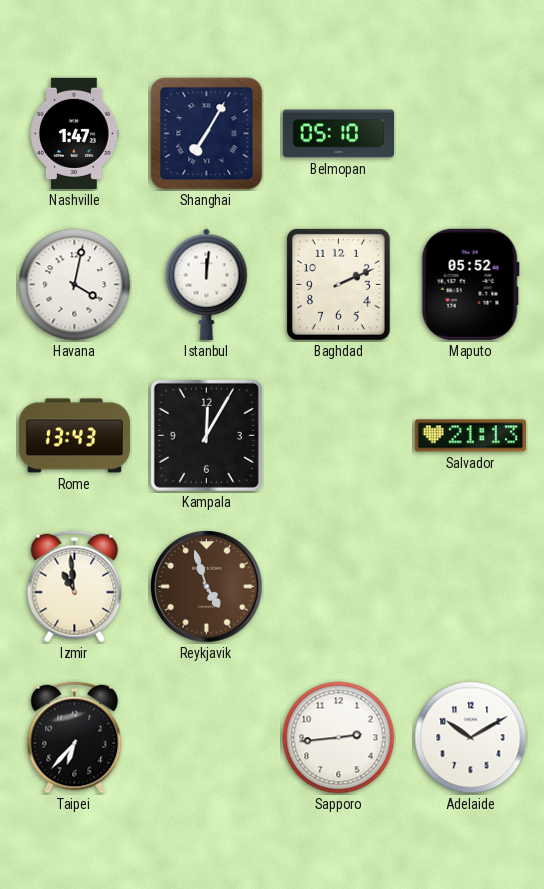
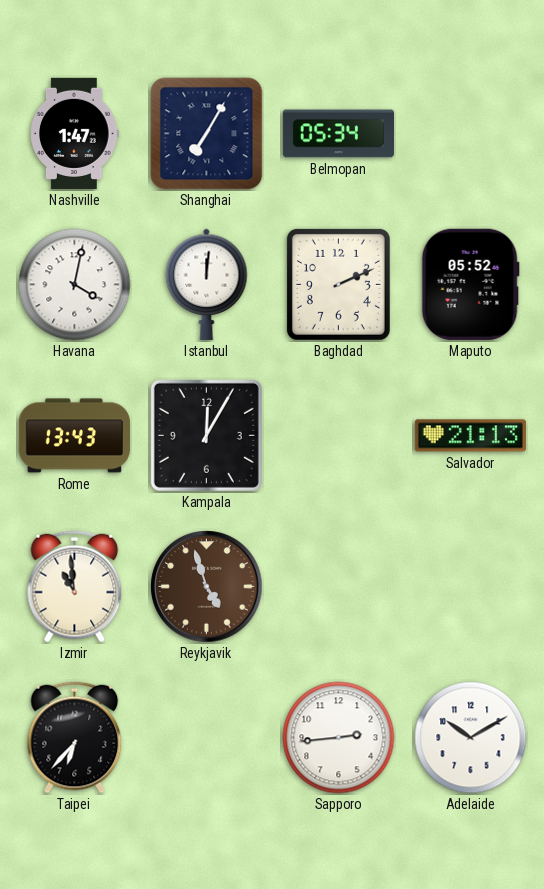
Belmopan: 05:10 -> 05:34 (338, 134)
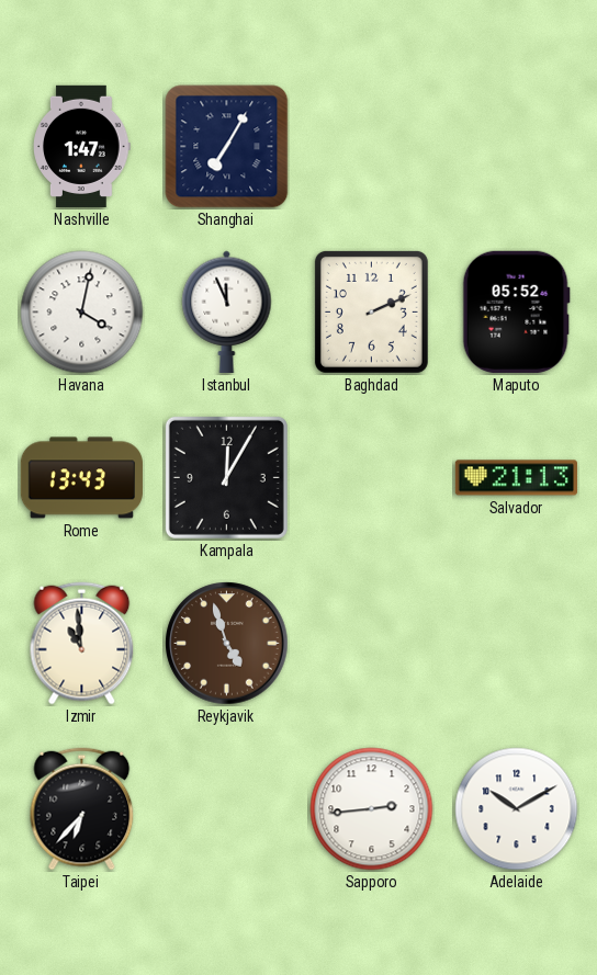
Belmopan: 05:34 -> none (338, 134)
Istanbul: 12:01 -> 11:56 (227, 311)
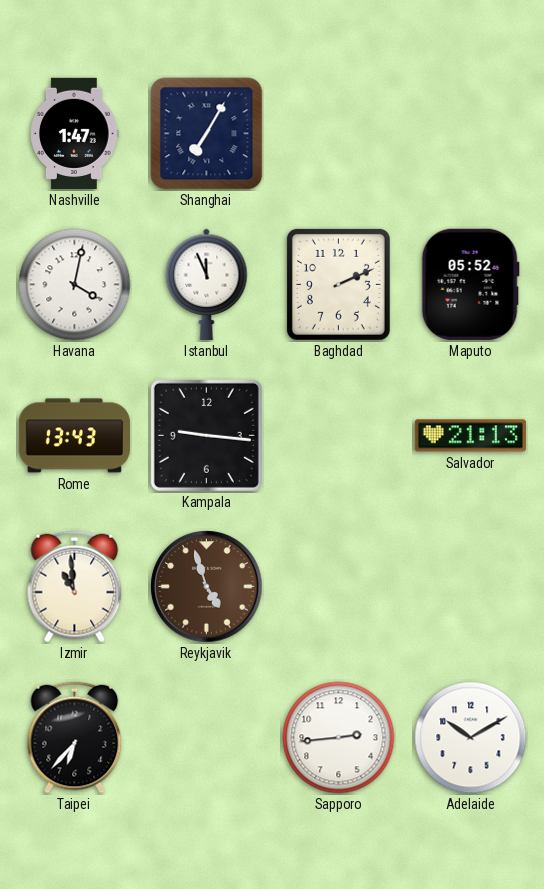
Kampala: 12:05 -> 9:16 (206, 435)
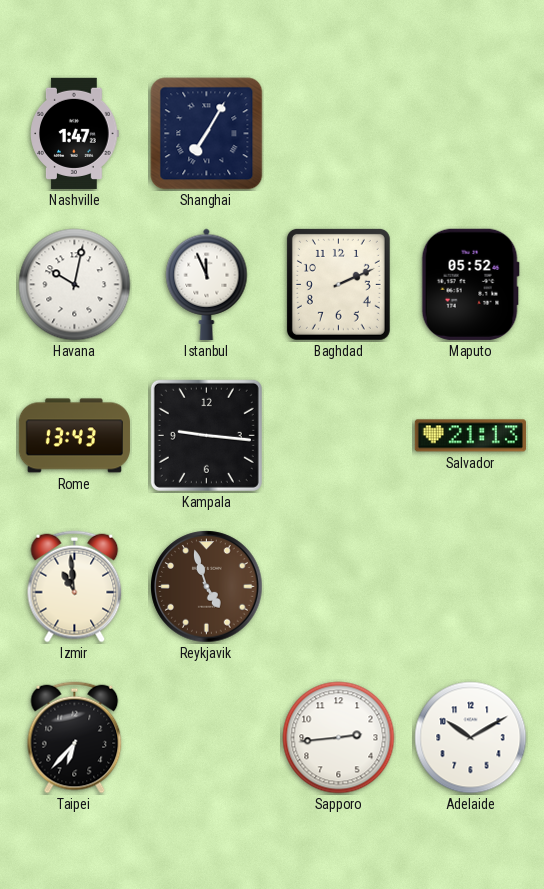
Havana: 4:02 -> 10:02 (75, 285)
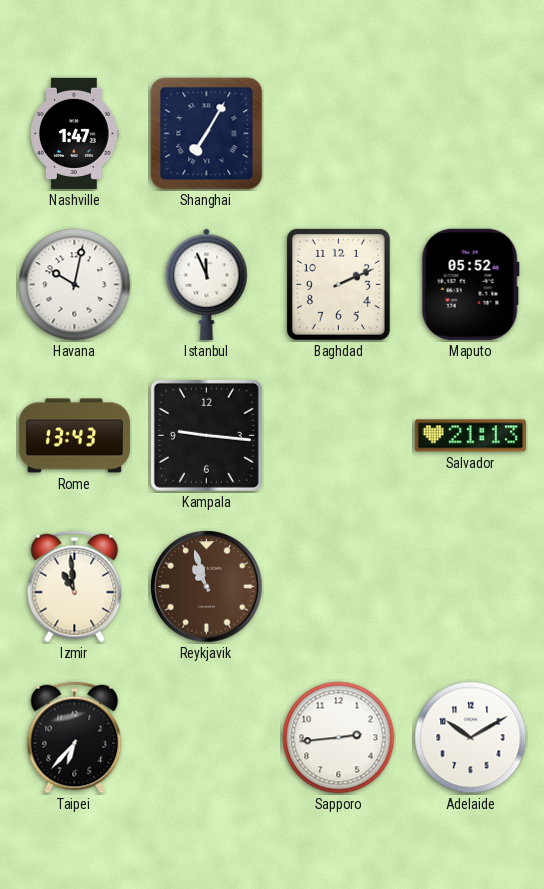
Reykjavik: 4:57 -> 10:57 (207, 587)
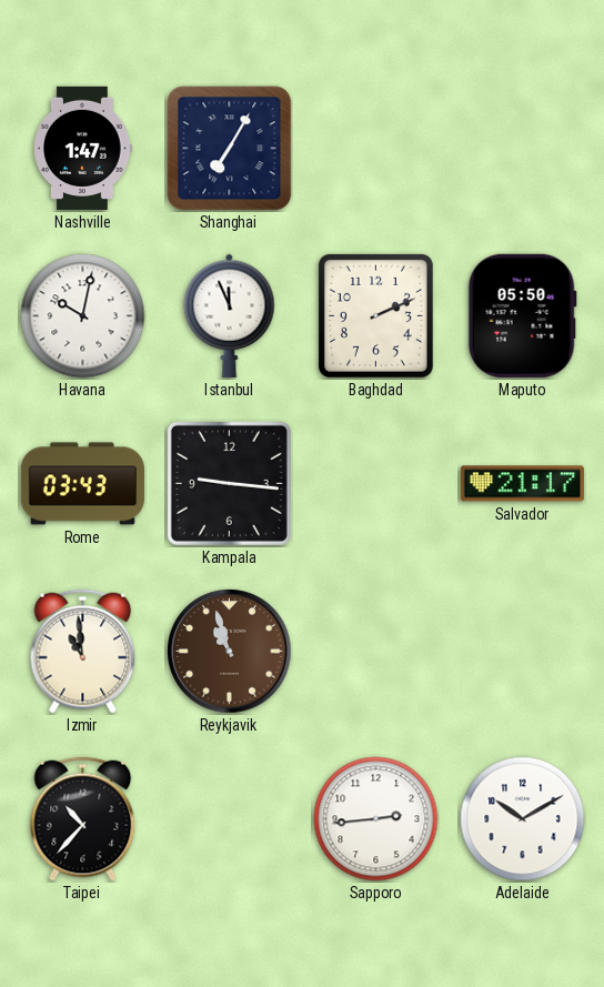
Maputo: 05:52 -> 05:50 (522, 315)
Rome: 13:43 -> 03:43 (82, 484)
Salvador: 21:13 -> 21:17 (522, 484)
Taipei: 6:37 -> 10:37 (83, 819)
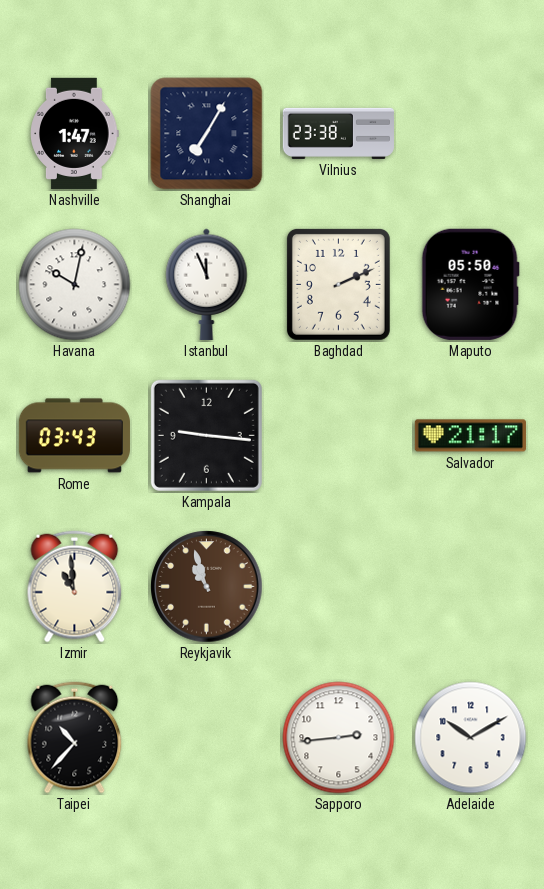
Vilnius: none -> 23:38 (338, 133)
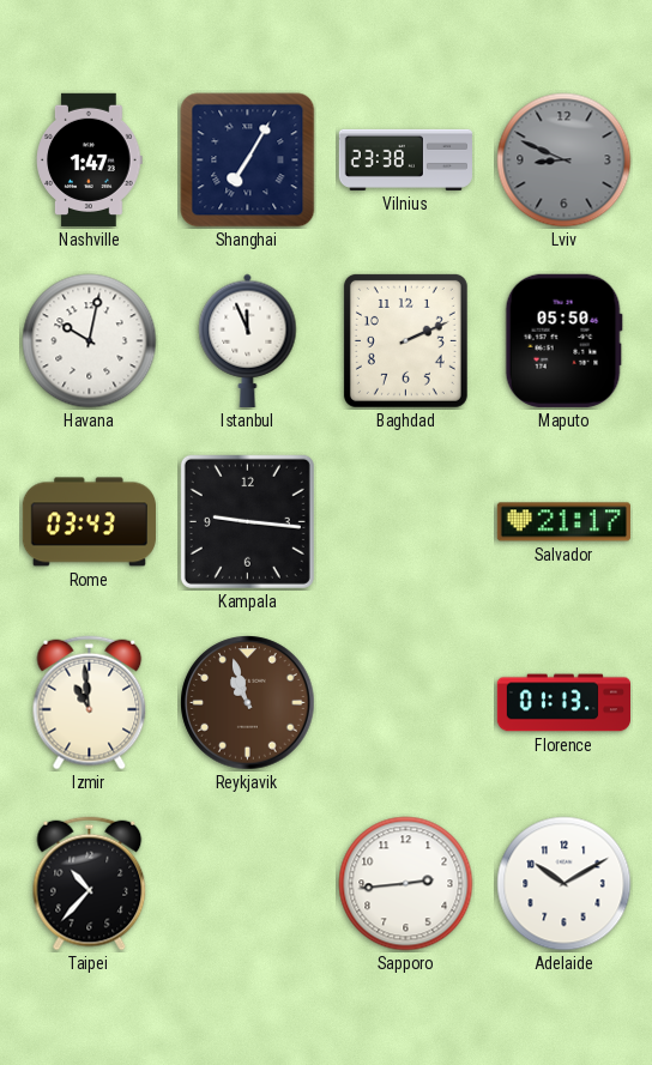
Lviv: none -> 8:49 (565, 161)
Florence: none -> 01:13 (563, 703)
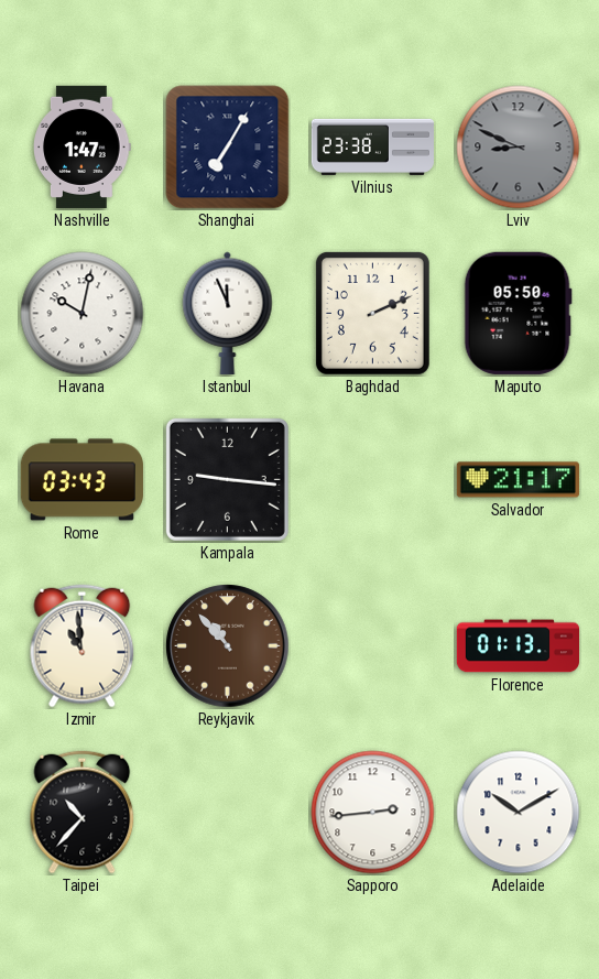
Reykjavik: 10:57 -> 10:53 (228, 646)
